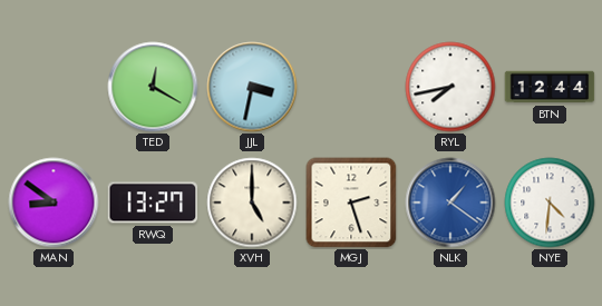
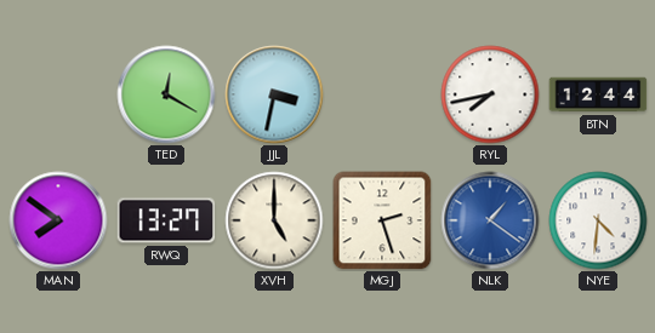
MAN: 8:51 -> 7:51 (58, 220)
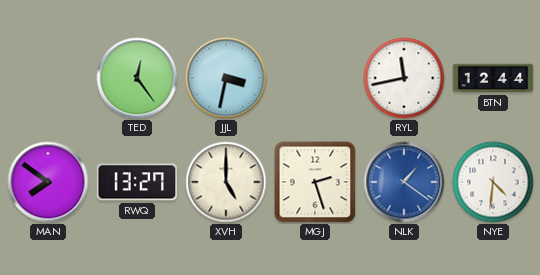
TED: 12:20 -> 12:24 (137, 78)
RYL: 7:43 -> 11:43 (404, 78)
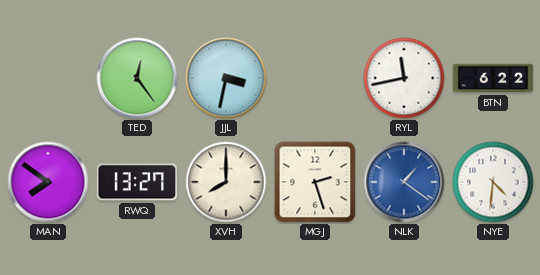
BTN: 12:44 -> 6:22 (493, 78)
XVH: 5:00 -> 8:00 (226, 182)
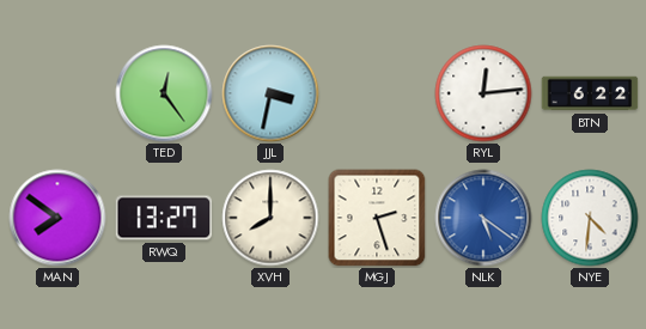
RYL: 11:43 -> 12:14 (483, 93)
NLK: 1:21 -> 5:21 (483, 218)
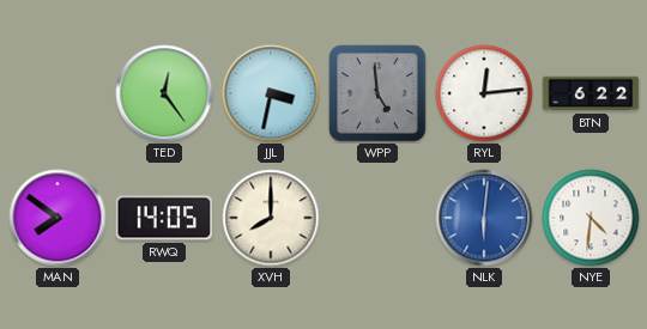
WPP: none -> 4:59 (377, 93)
RWQ: 13:27 -> 14:05 (164, 218)
MGJ: 2:27 -> none (377, 218)
NLK: 5:21 -> 6:01 (484, 218)
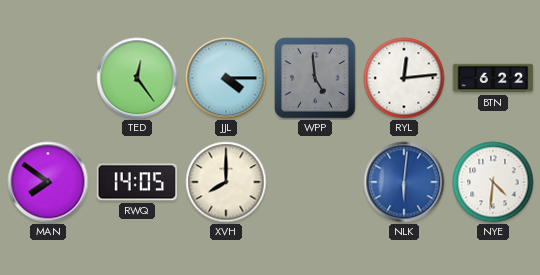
JJL: 3:32 -> 4:15 (226, 78)
